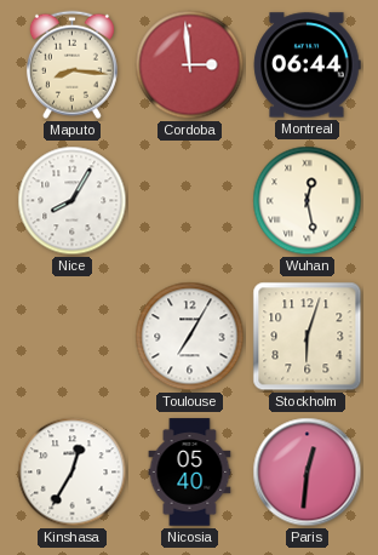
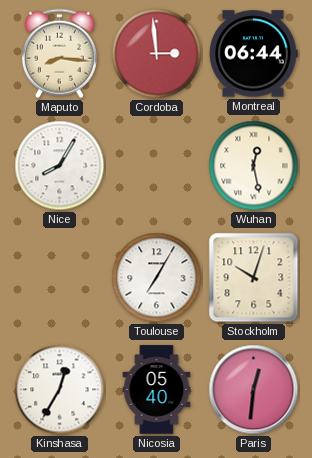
Stockholm: 6:03 -> 10:03 (254, 278)
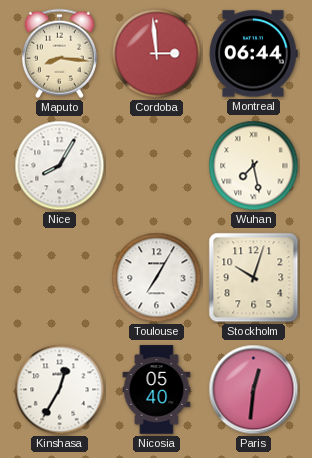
Wuhan: 12:28 -> 7:28 (254, 166)
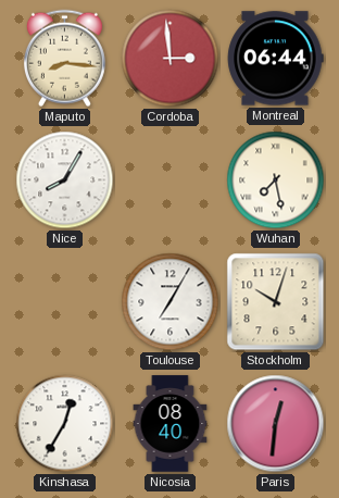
Nicosia: 05:40 -> 08:40 (171, 424)
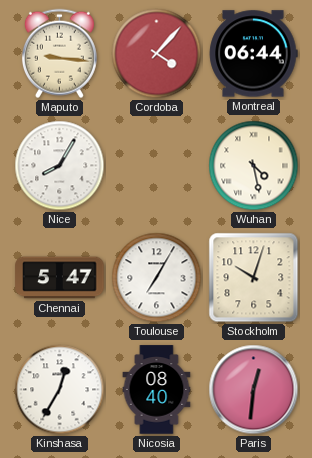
Maputo: 8:16 -> 9:16 (59, 54)
Cordoba: 2:59 -> 4:07 (157, 54)
Wuhan: 7:28 -> 4:28 (254, 166)
Chennai: none -> 5:47 (60, 278)
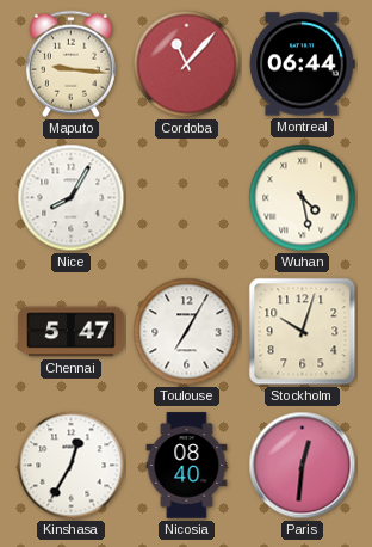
Cordoba: 4:07 -> 11:07 (187, 64)
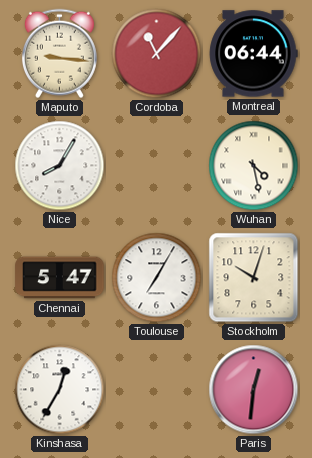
Nicosia: 08:40 -> none (187, 466)
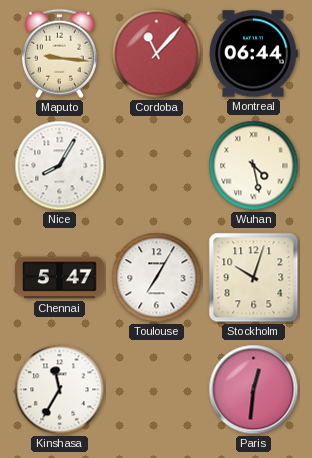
Kinshasa: 12:35 -> 11:35 (60, 390)
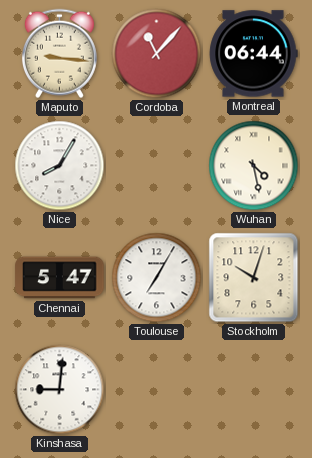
Kinshasa: 11:35 -> 9:01 (60, 390)
Paris: 12:31 -> none (254, 390)
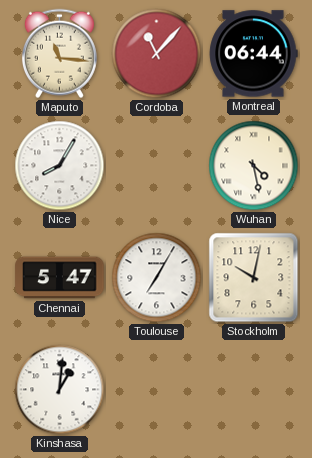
Maputo: 9:16 -> 11:16 (59, 54)
Stockholm: 10:03 -> 10:02 (254, 278)
Kinshasa: 9:01 -> 1:01 (60, 390)
